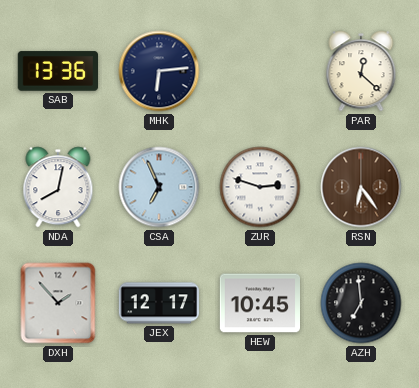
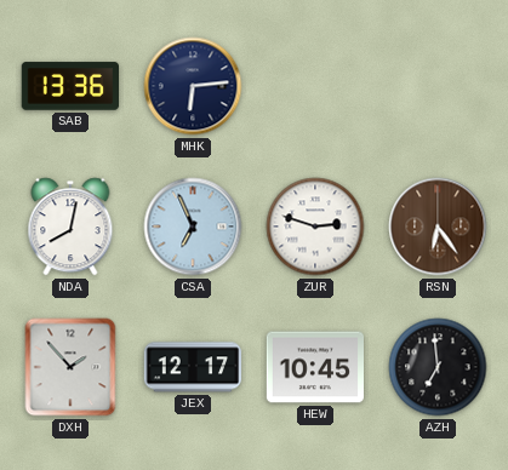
PAR: 12:22 -> none (361, 71)
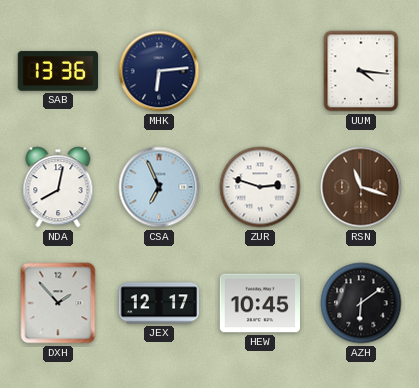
UUM: none -> 4:16 (361, 71)
RSN: 6:24 -> 11:18 (361, 187)
AZH: 6:59 -> 6:09 (361, 303)
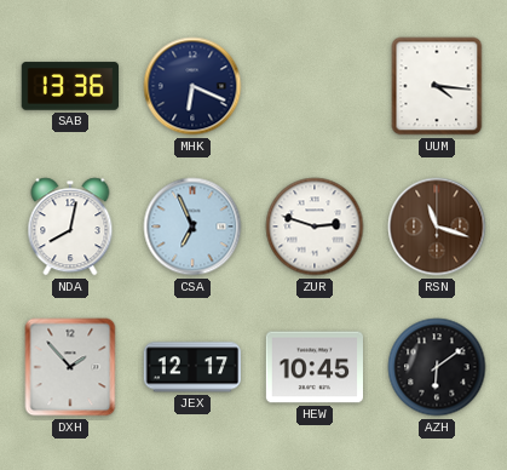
MHK: 6:14 -> 6:19 (192, 86)
